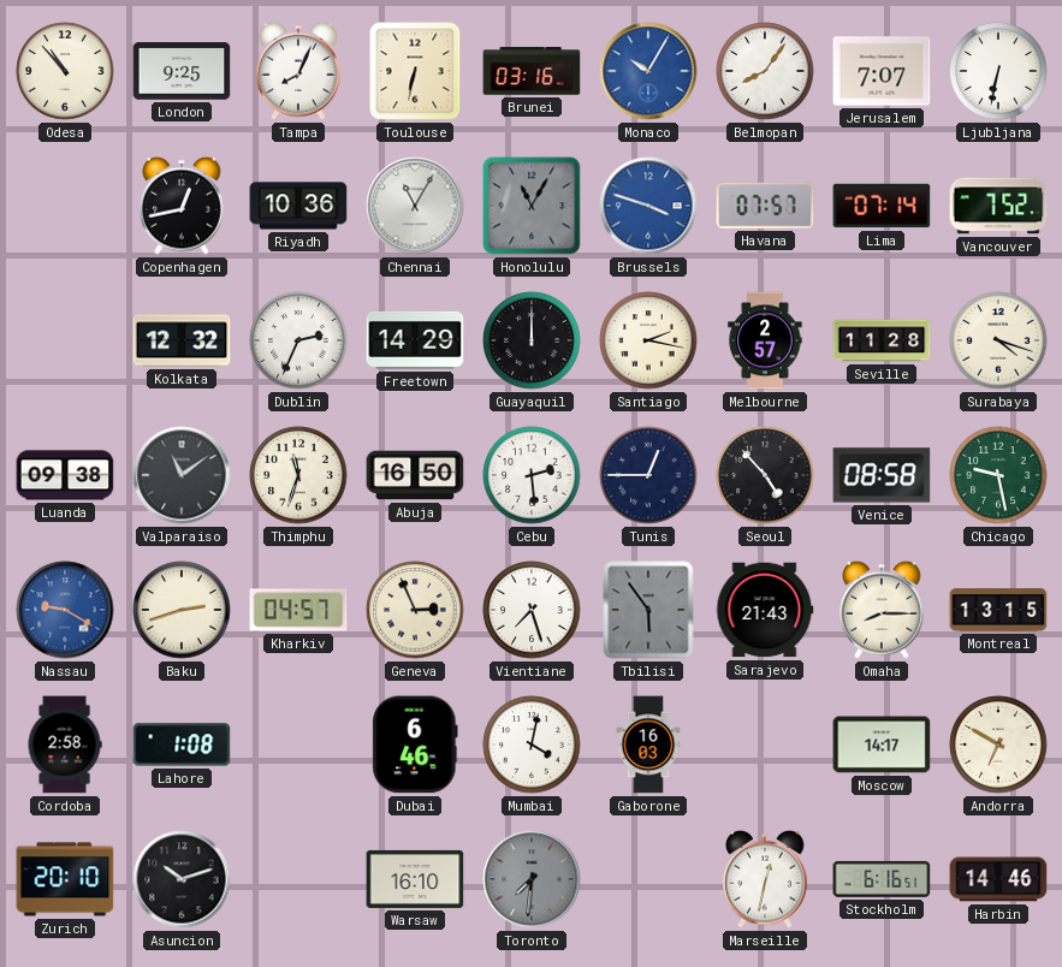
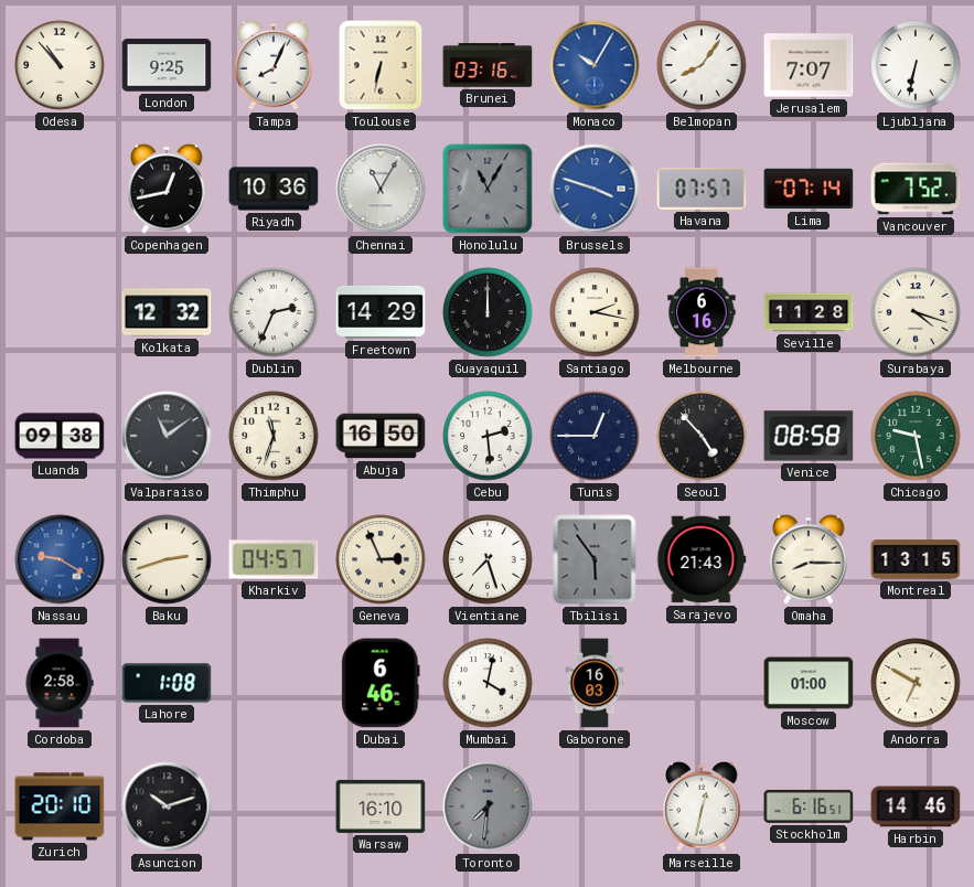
Melbourne: 2:57 -> 6:16 (702, 312)
Moscow: 14:17 -> 01:00 (809, 683)
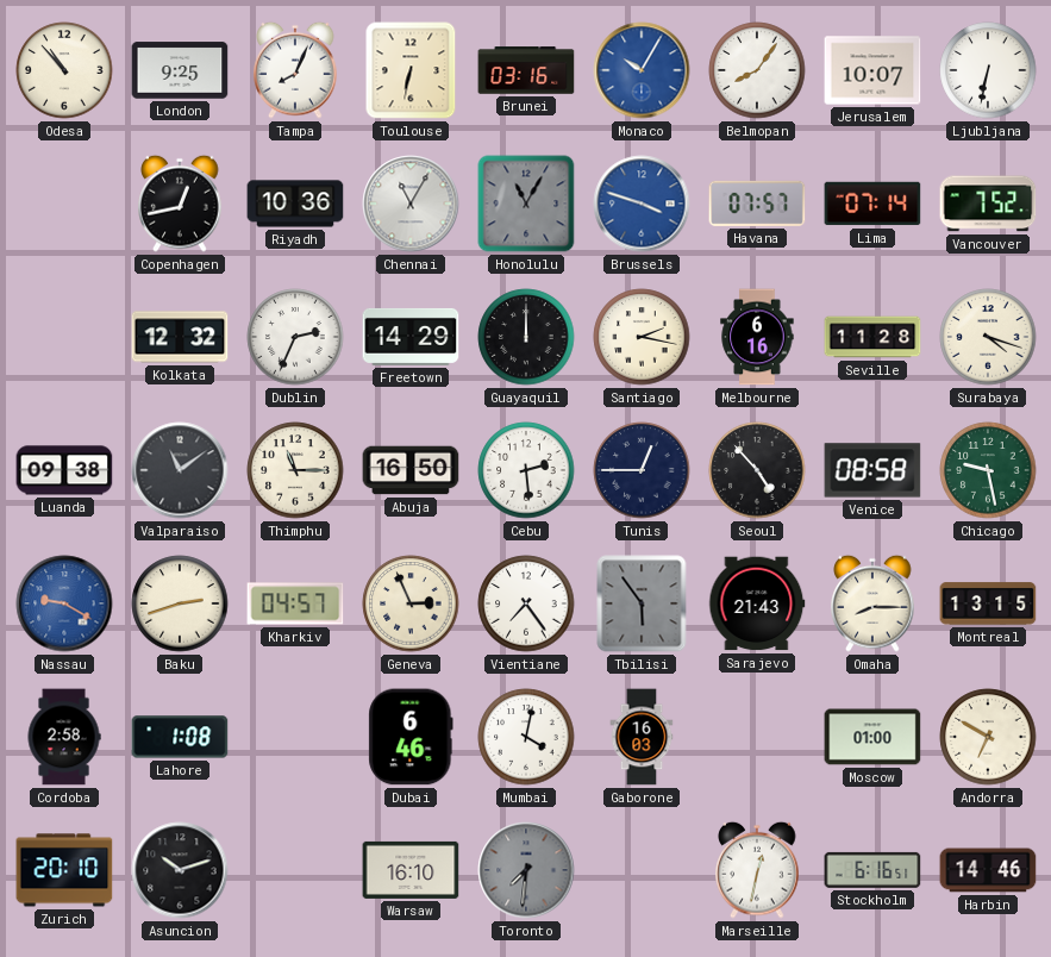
Jerusalem: 7:07 -> 10:07 (872, 70)
Thimphu: 11:33 -> 11:15 (295, 470)
Vientiane: 7:27 -> 7:24 (526, 603)
